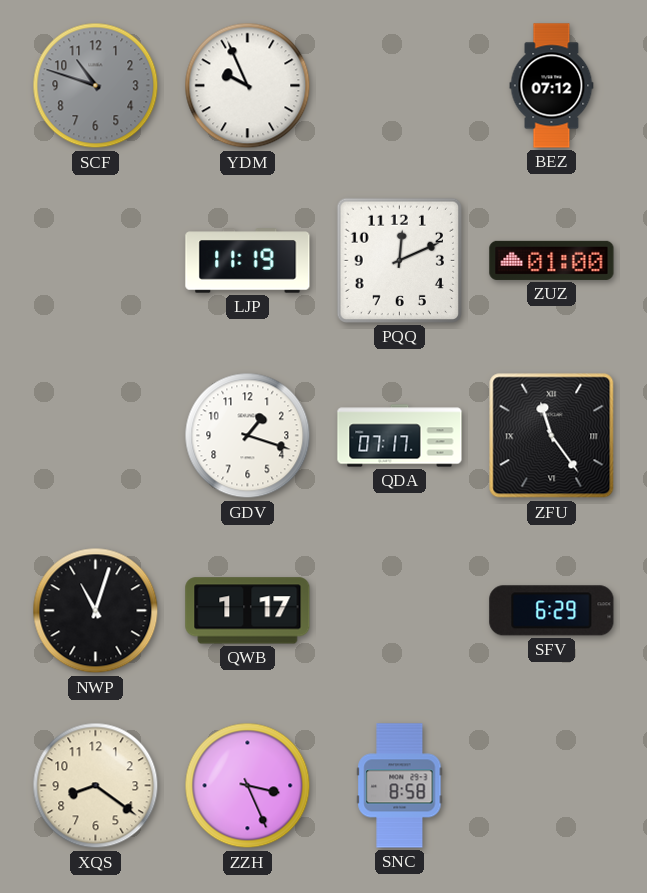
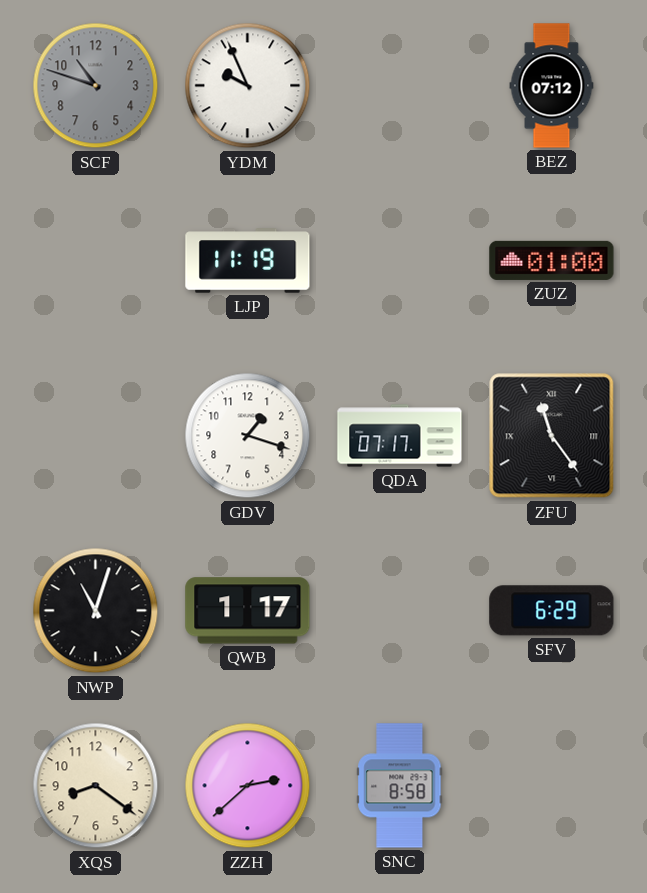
PQQ: 12:11 -> none (399, 260)
ZZH: 3:26 -> 2:38 (248, 786)
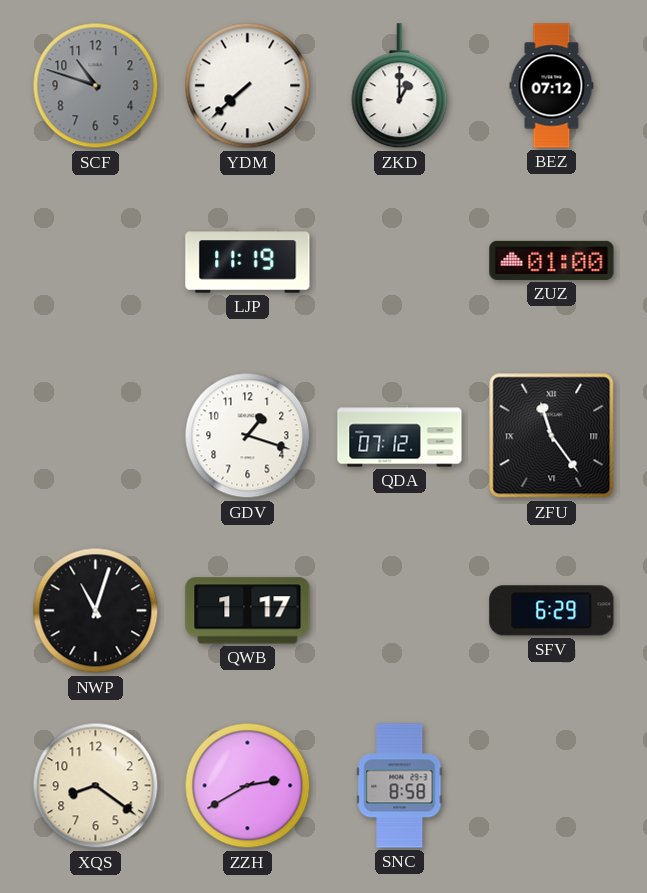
YDM: 9:56 -> 7:38 (248, 86)
ZKD: none -> 1:00 (400, 86)
QDA: 07:17 -> 07:12 (400, 436)
ZZH: 2:38 -> 2:40 (248, 786)
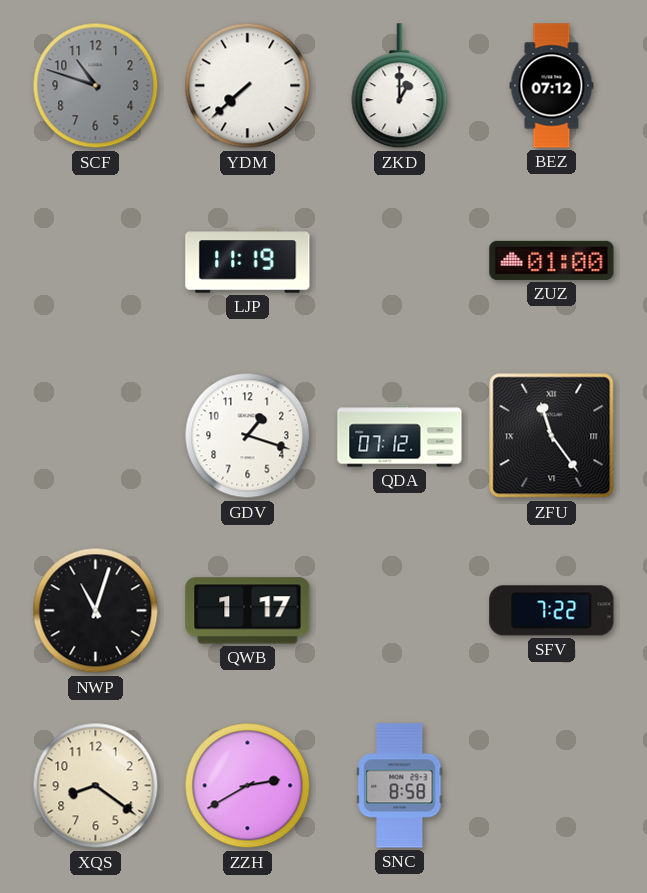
SFV: 6:29 -> 7:22 (552, 611)
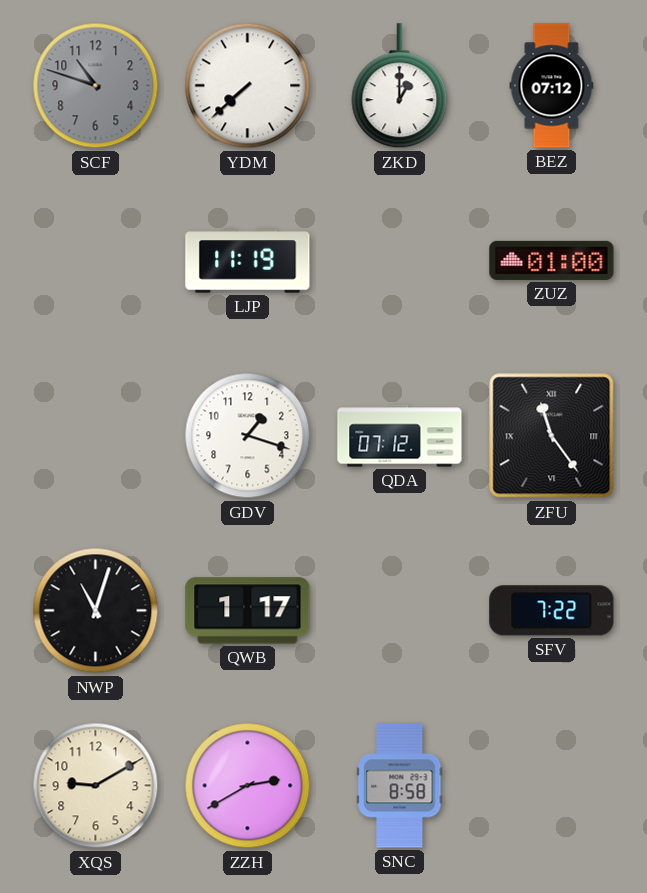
XQS: 8:21 -> 9:10 (96, 786)
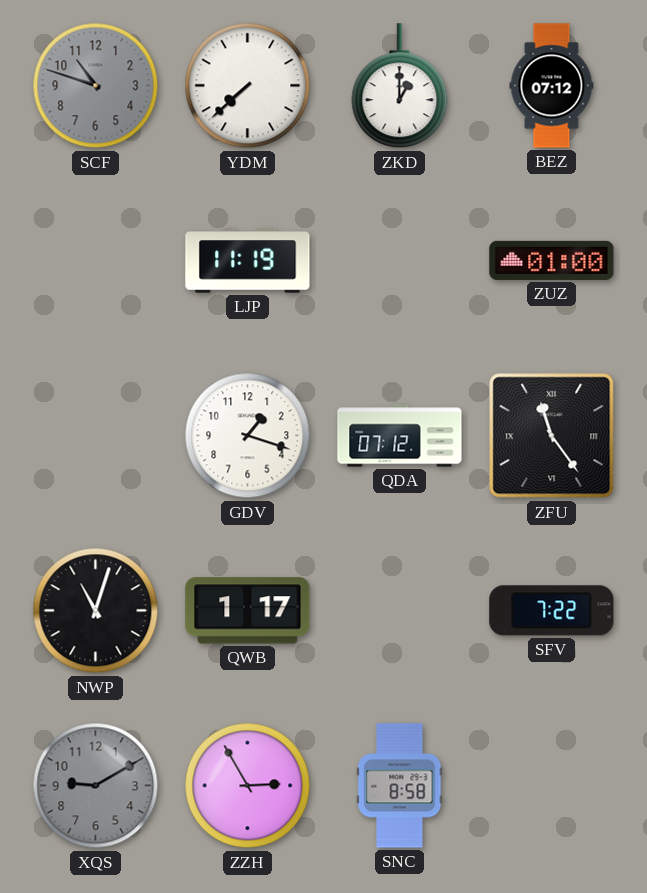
XQS dial: cream -> grey (96, 786)
ZZH: 2:40 -> 2:55 (248, 786)
